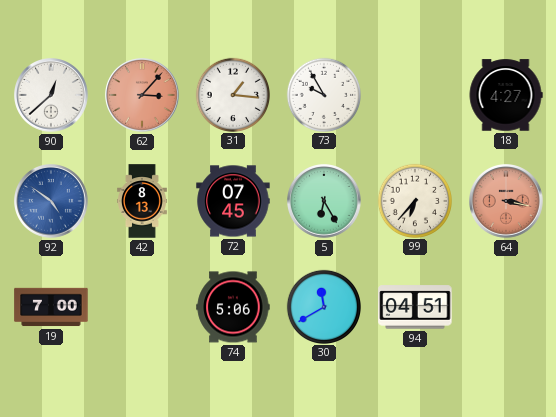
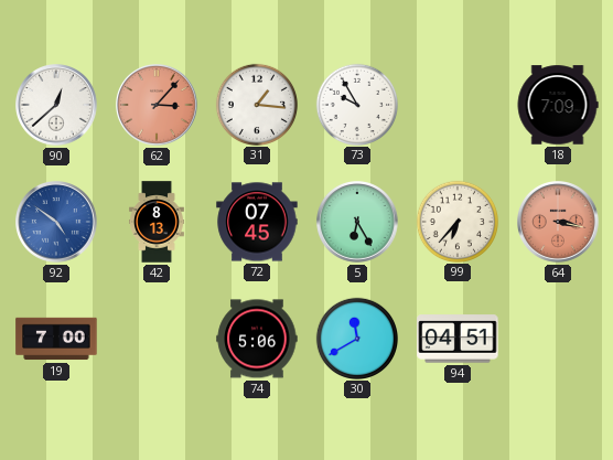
18: 4:27 -> 7:09 (558, 105)
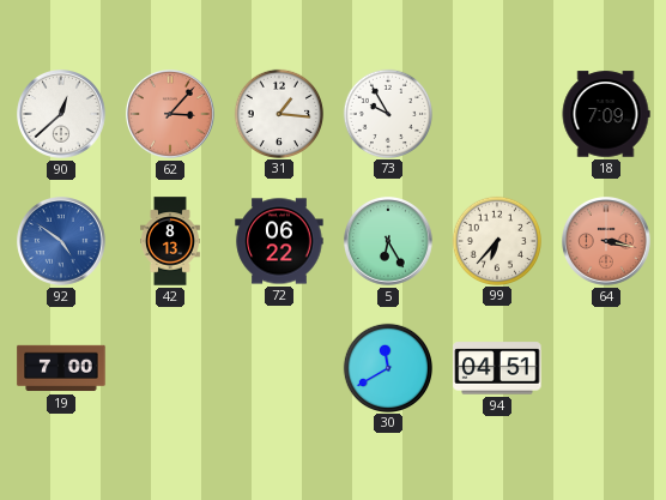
72: 07:45 -> 06:22 (279, 241)
74: 5:06 -> none (257, 339)
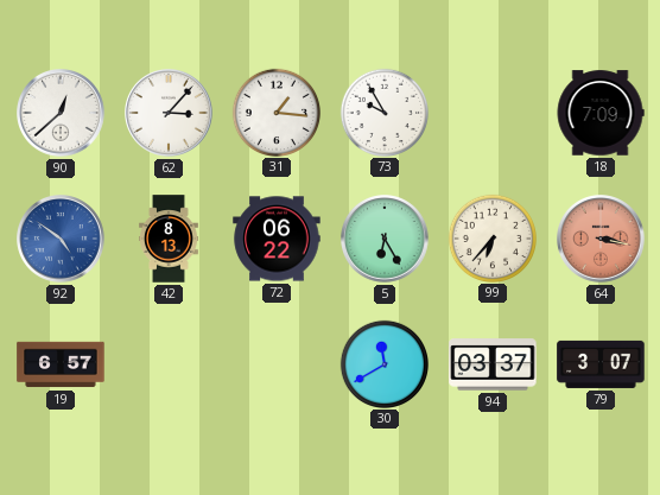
62 dial: salmon -> white (170, 114)
19: 7:00 -> 6:57 (61, 364)
94: 04:51 -> 03:37 (493, 364)
79: none -> 3:07 (601, 364)
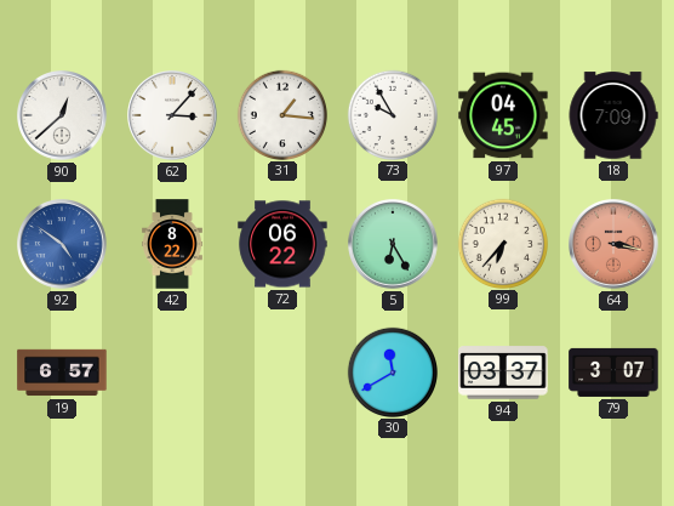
97: none -> 04:45 (503, 115)
42: 8:13 -> 8:22 (173, 244)
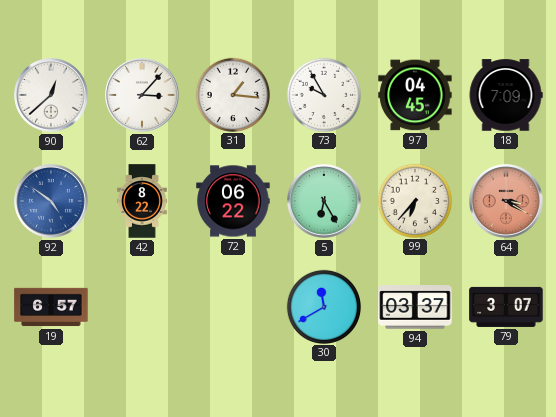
64: 3:17 -> 3:20 (507, 202)
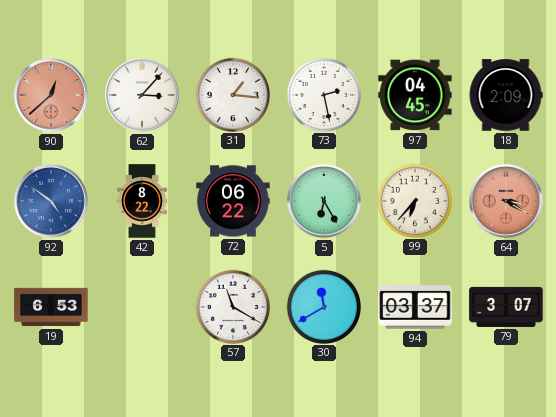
90 dial: white -> salmon (52, 96)
73: 9:55 -> 2:28 (323, 94)
18: 7:09 -> 2:09 (506, 95)
19: 6:57 -> 6:53 (51, 307)
57: none -> 11:20 (232, 306)
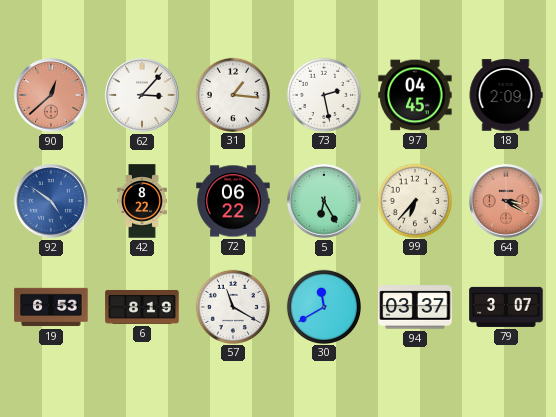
6: none -> 8:19 (142, 307)
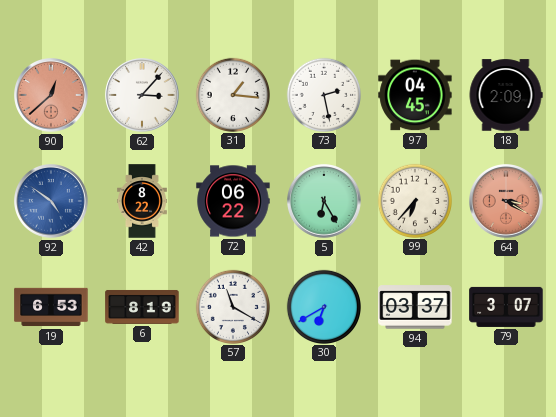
30: 11:40 -> 6:40 (323, 306)
